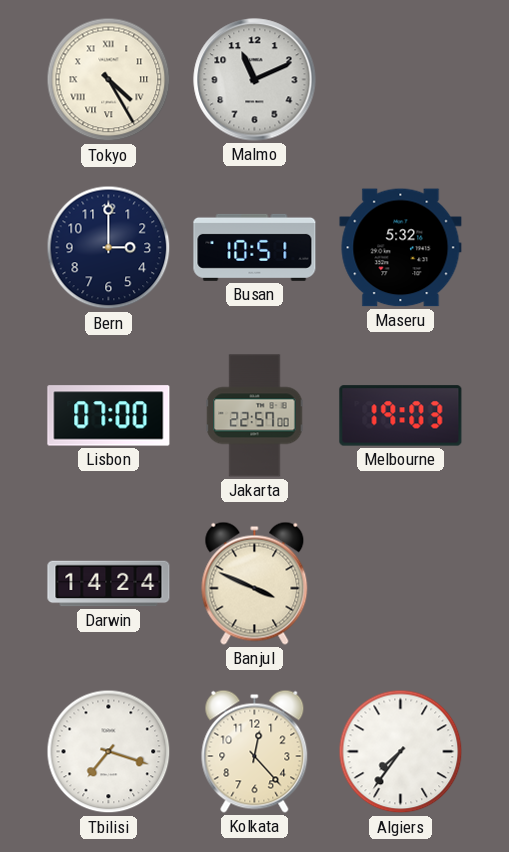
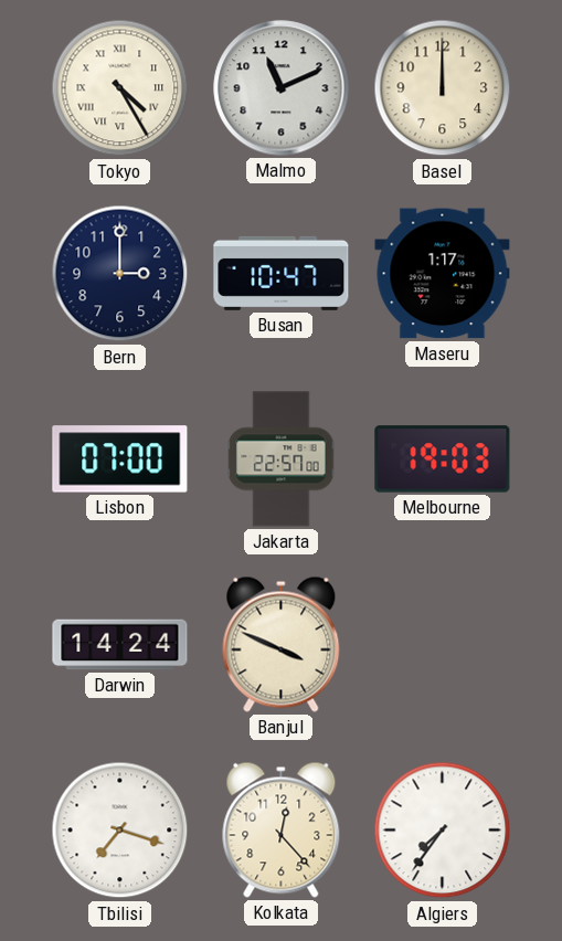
Basel: none -> 12:00 (443, 88)
Busan: 10:51 -> 10:47 (282, 273)
Maseru: 5:32 -> 1:17 (443, 274)
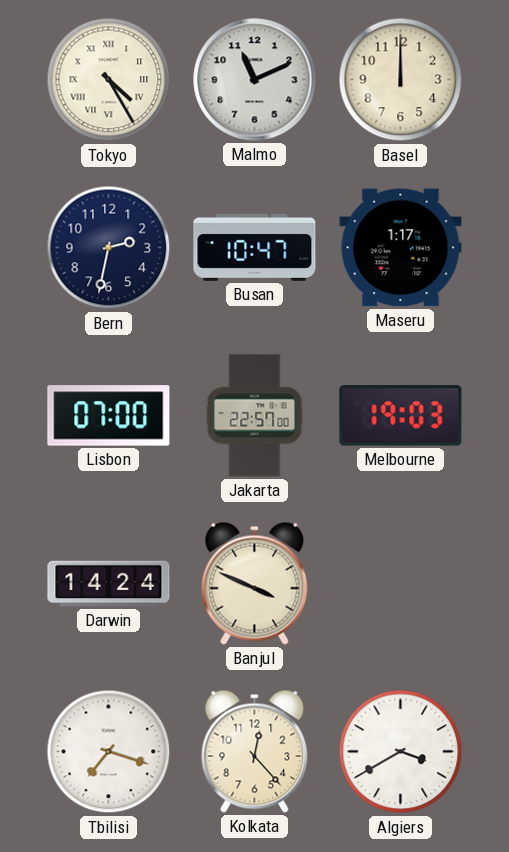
Bern: 3:00 -> 2:32 (109, 248)
Algiers: 7:36 -> 3:40 (401, 752)
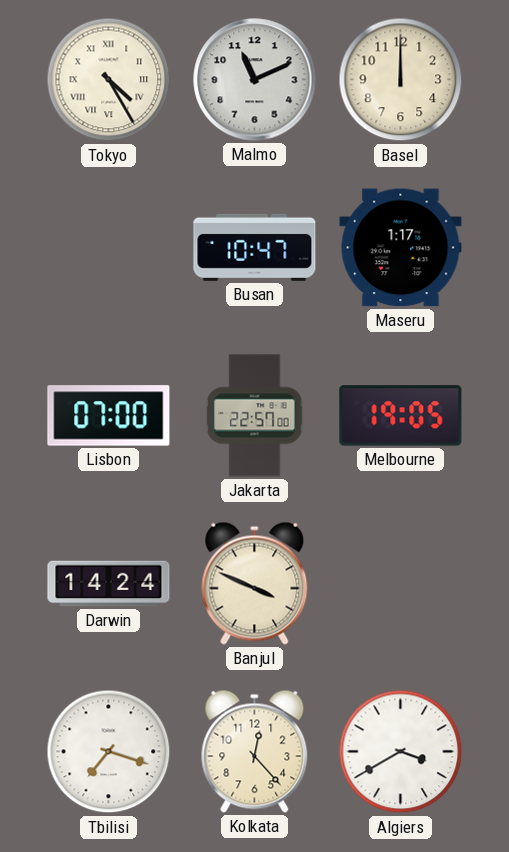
Bern: 2:32 -> none (109, 248)
Melbourne: 19:03 -> 19:05 (401, 416)
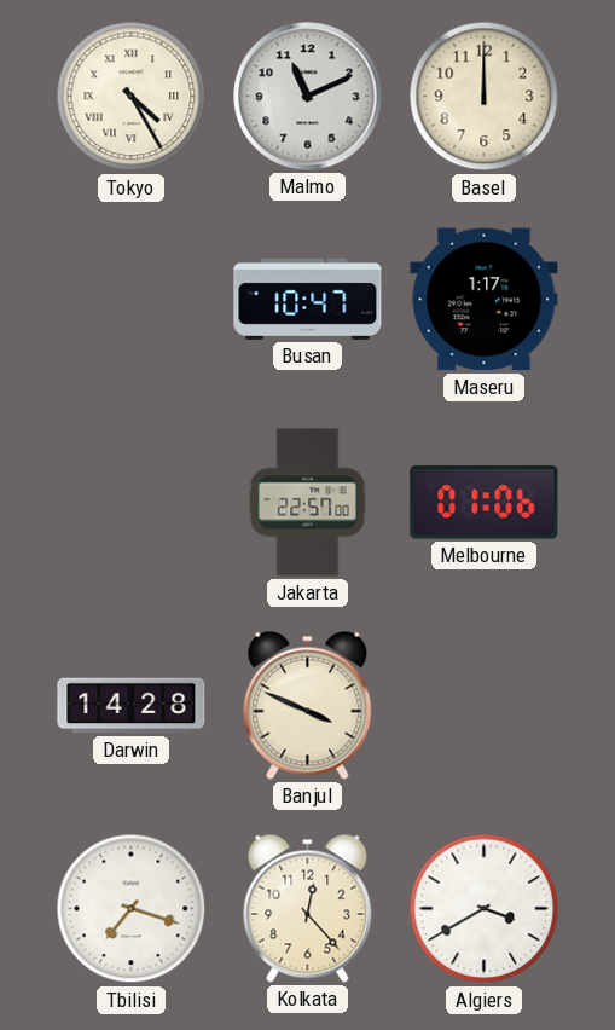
Lisbon: 07:00 -> none (109, 416)
Melbourne: 19:05 -> 01:06 (485, 503)
Darwin: 14:24 -> 14:28 (132, 706)
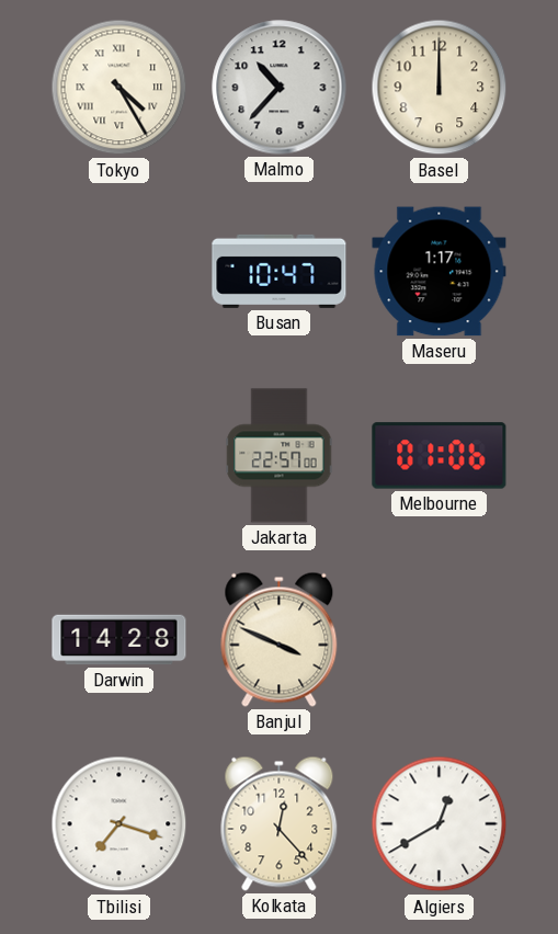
Malmo: 11:11 -> 10:37 (280, 88)
Algiers: 3:40 -> 12:40 (440, 824)
